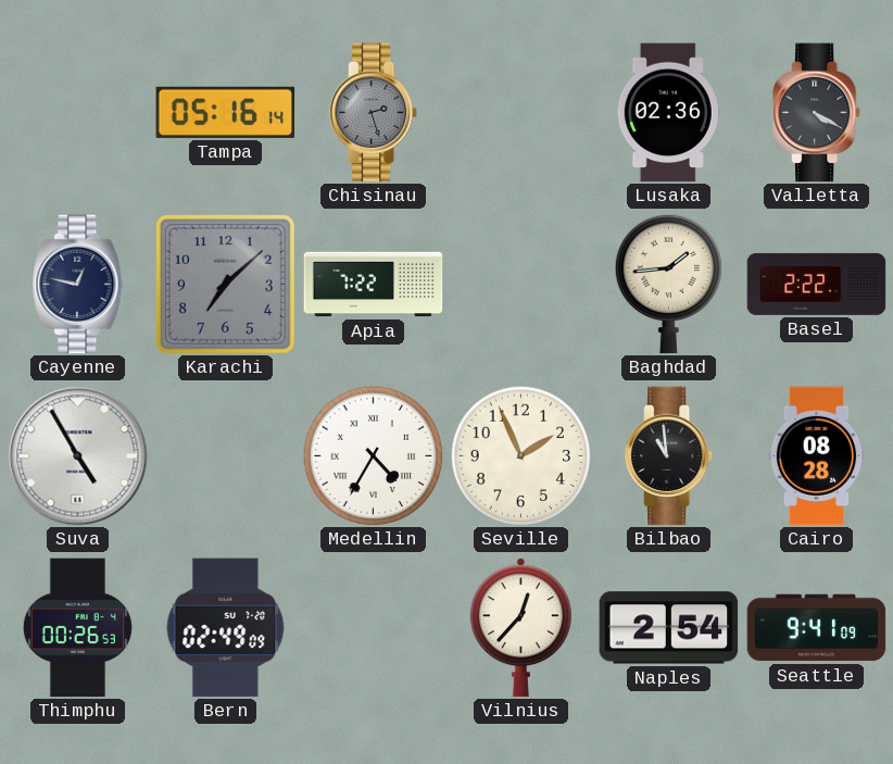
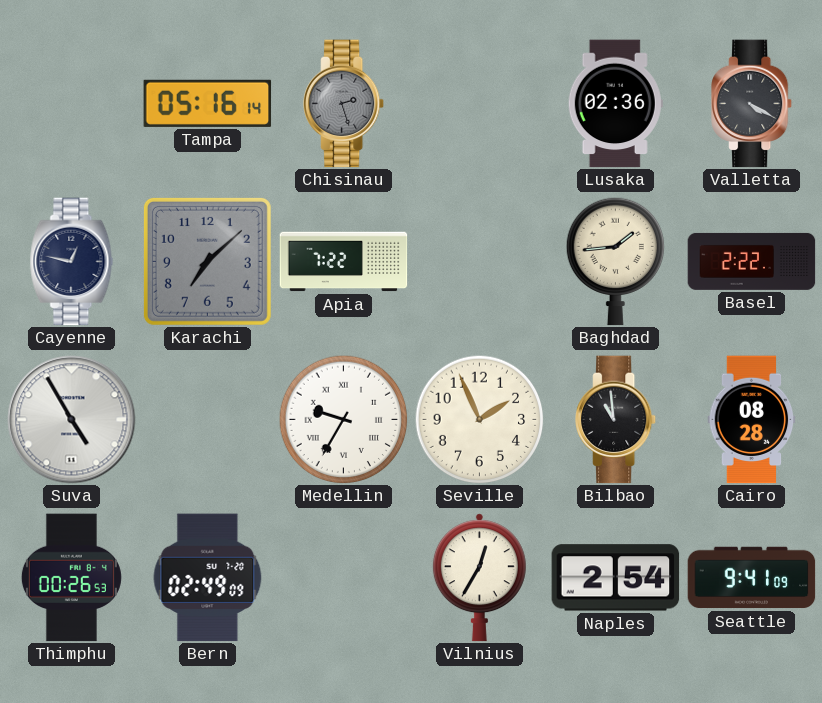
Medellin: 4:35 -> 9:35 (343, 419)
Vilnius: 12:37 -> 12:35 (479, 578)
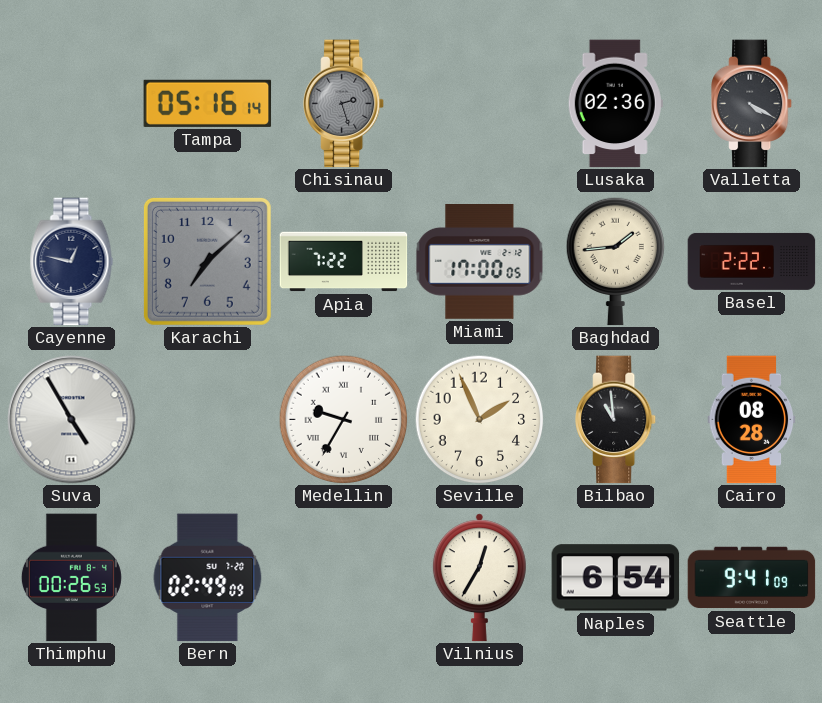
Miami: none -> 17:00 (480, 262)
Naples: 2:54 -> 6:54 (616, 578)
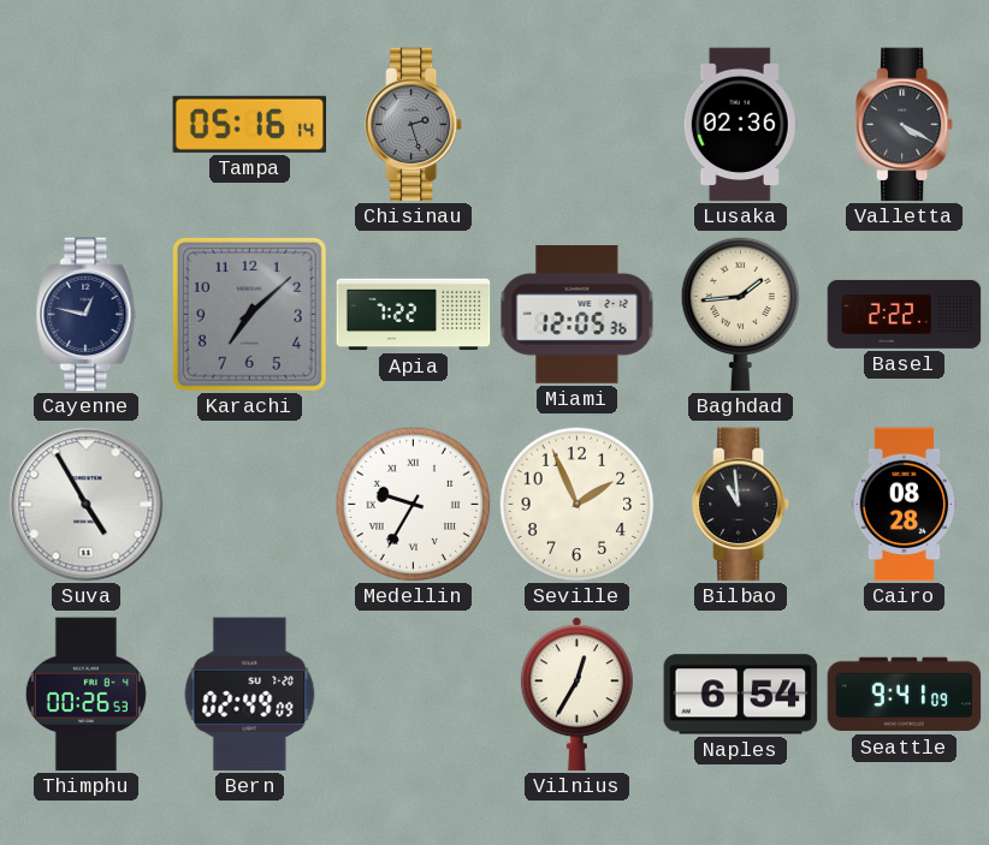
Miami: 17:00 -> 12:05 (578, 315)
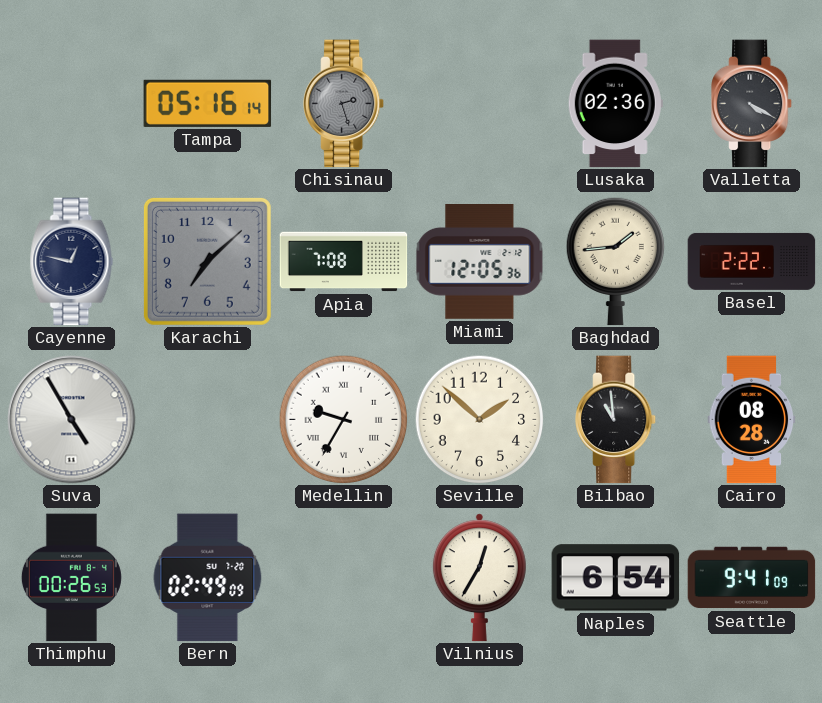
Apia: 7:22 -> 7:08 (344, 262)
Seville: 1:56 -> 1:52 (479, 419)
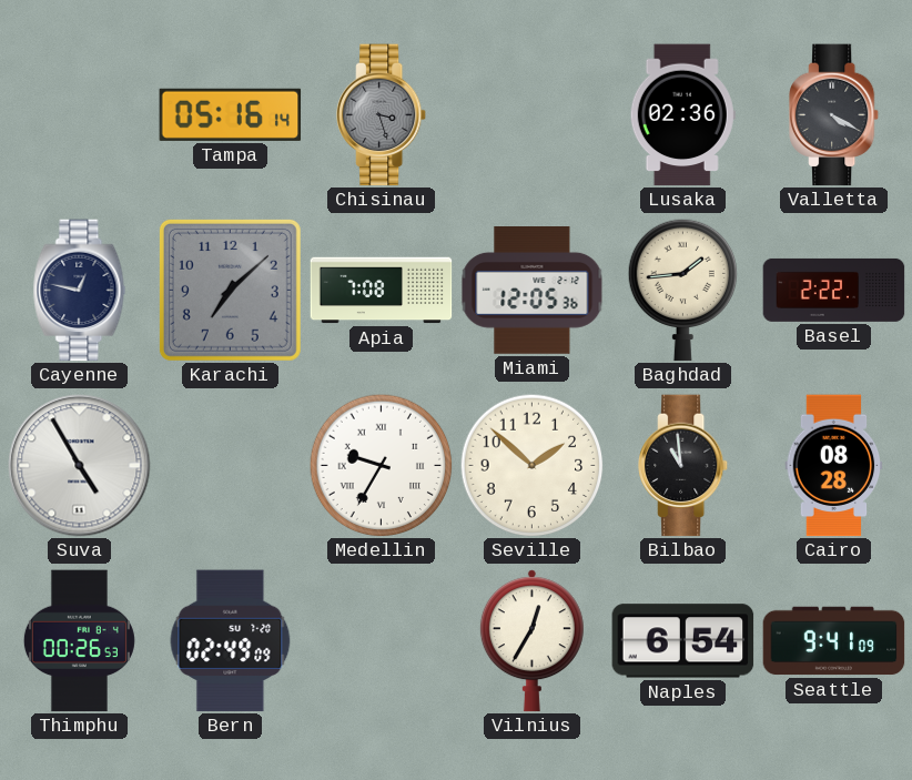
Chisinau: 2:27 -> 3:27 (383, 115)
